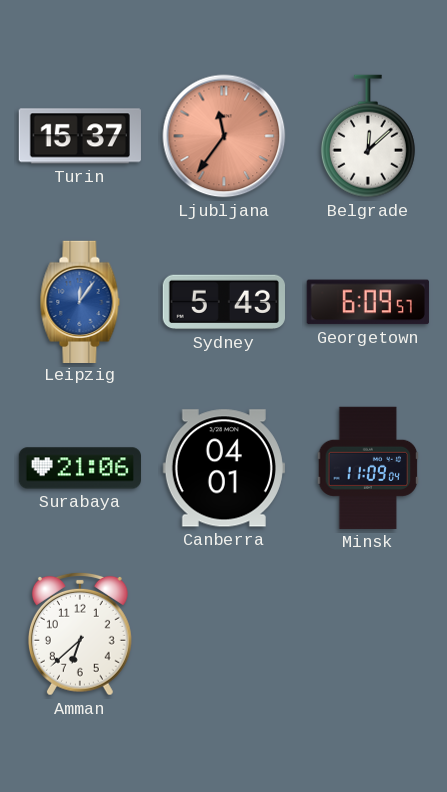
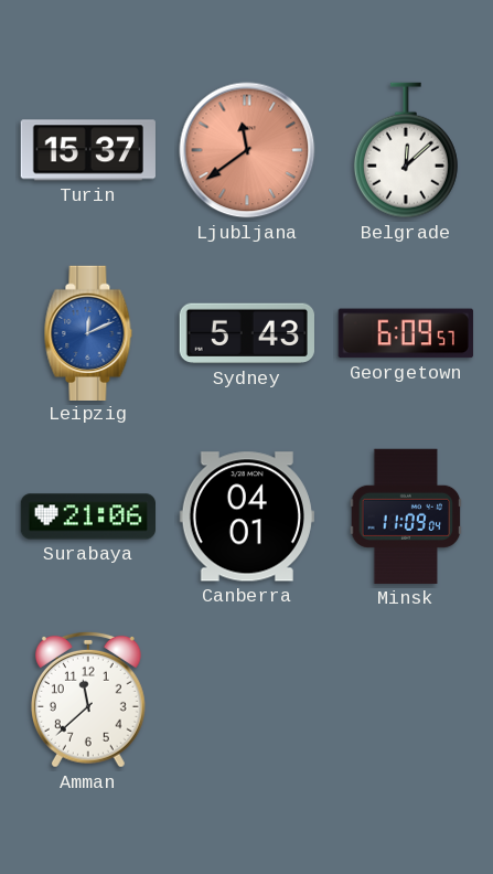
Ljubljana: 11:36 -> 11:39 (247, 150)
Leipzig: 12:06 -> 12:11 (88, 332)
Amman: 6:38 -> 11:38 (88, 700)
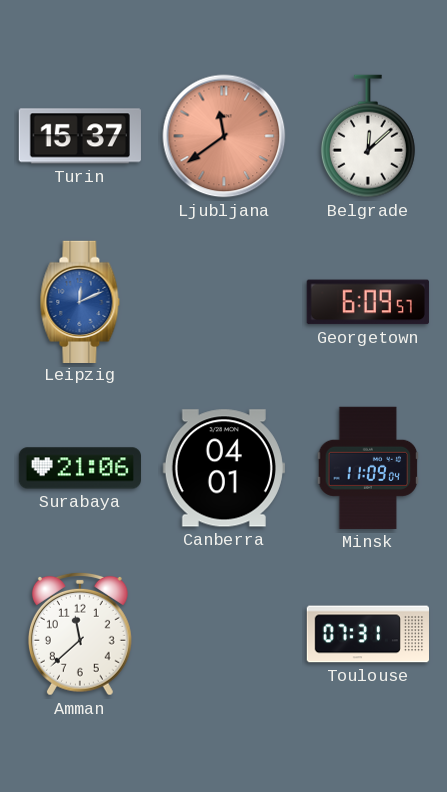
Sydney: 5:43 -> none (246, 333)
Toulouse: none -> 07:31 (367, 634)
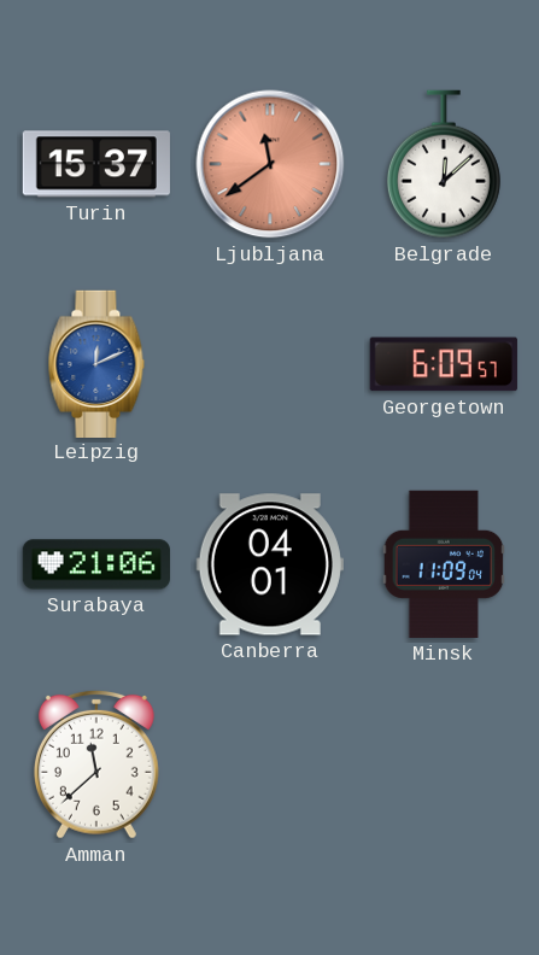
Toulouse: 07:31 -> none (367, 634)
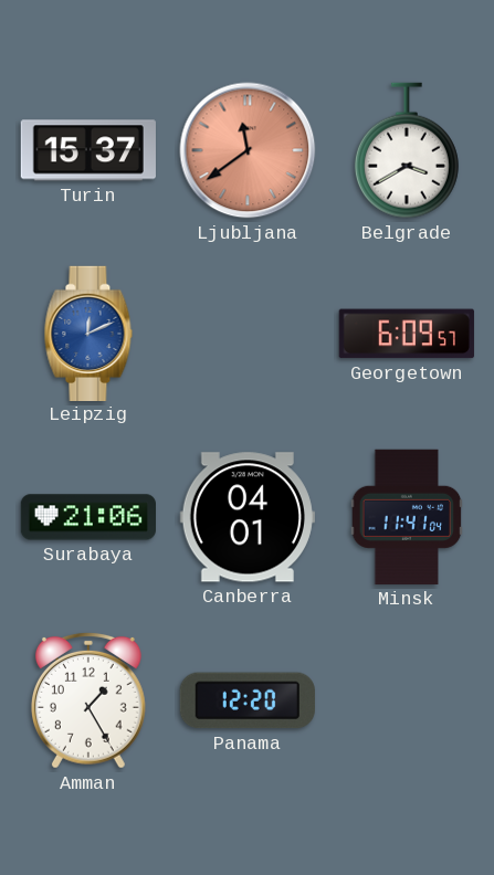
Belgrade: 12:08 -> 3:40 (407, 150)
Minsk: 11:09 -> 11:41 (407, 517)
Amman: 11:38 -> 1:25 (88, 700)
Panama: none -> 12:20 (248, 700)
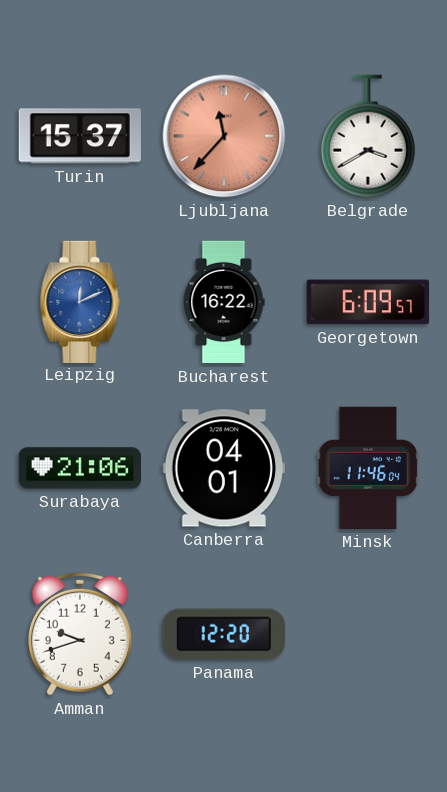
Ljubljana: 11:39 -> 11:37 (224, 136)
Bucharest: none -> 16:22 (224, 302)
Minsk: 11:41 -> 11:46 (368, 468)
Amman: 1:25 -> 9:42 (80, 634)
